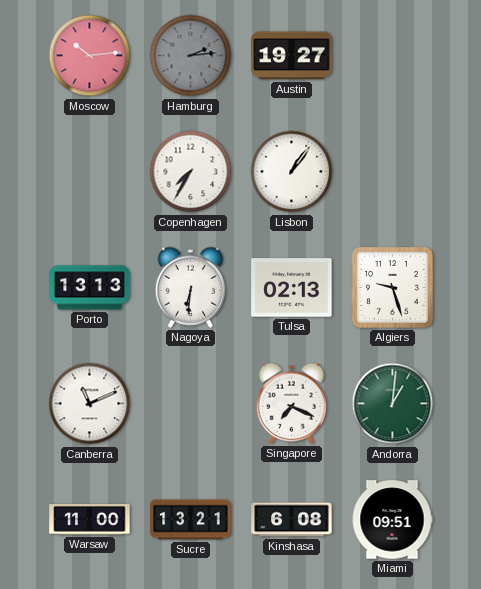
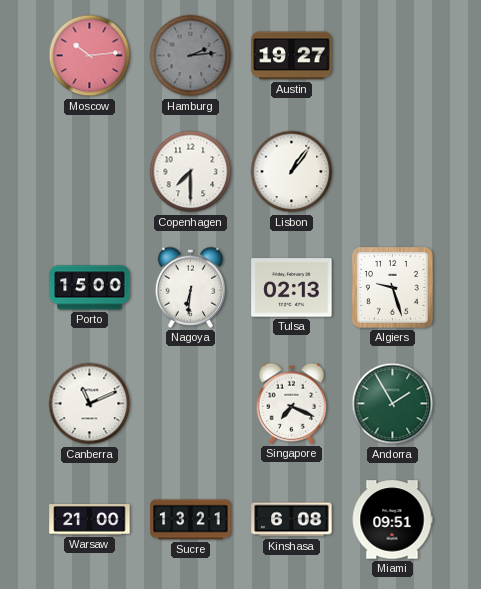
Copenhagen: 7:35 -> 7:30 (191, 172)
Porto: 13:13 -> 15:00 (90, 288)
Andorra: 1:01 -> 1:55 (393, 404)
Warsaw: 11:00 -> 21:00 (90, 520)
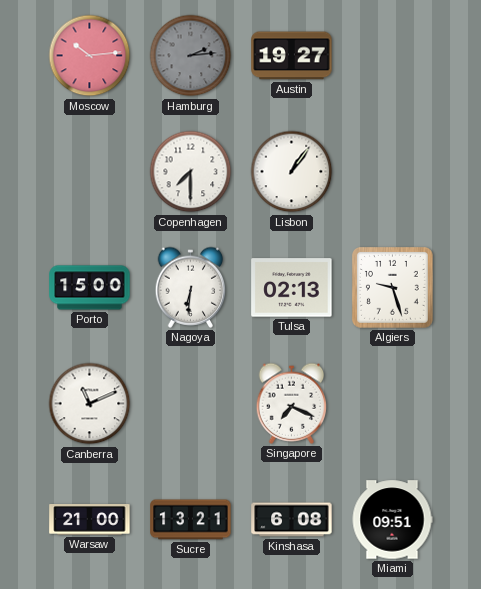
Andorra: 1:55 -> none (393, 404)
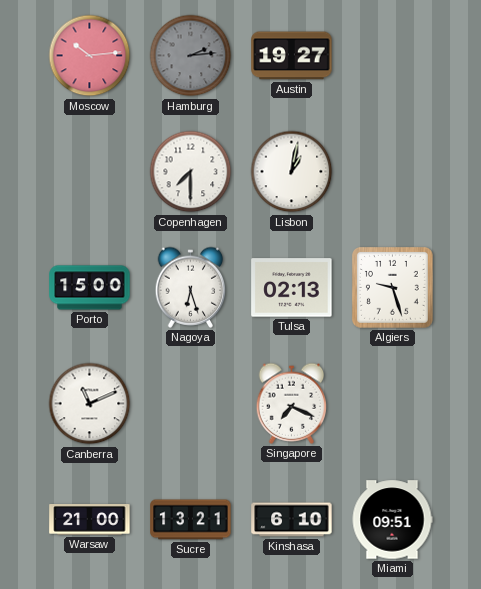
Lisbon: 1:06 -> 1:02 (292, 172)
Nagoya: 6:31 -> 6:27 (191, 287)
Kinshasa: 6:08 -> 6:10 (292, 520)
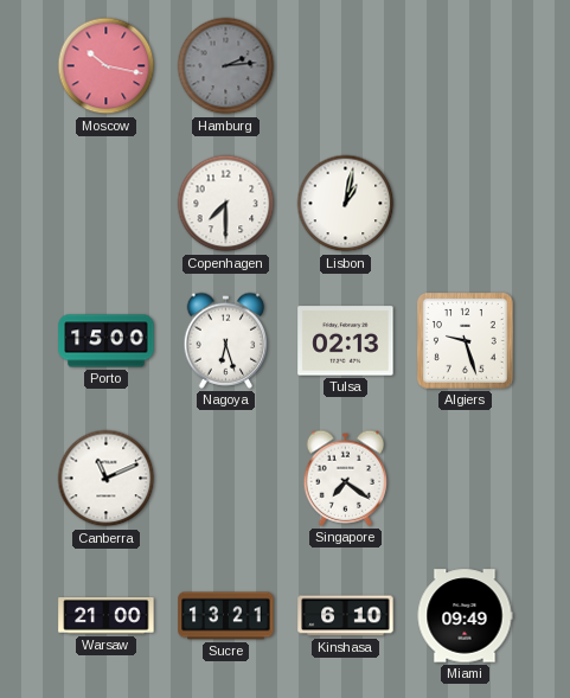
Moscow: 10:14 -> 10:17 (107, 66)
Austin: 19:27 -> none (292, 56)
Singapore: 7:19 -> 7:21 (346, 478)
Miami: 09:51 -> 09:49 (465, 616)
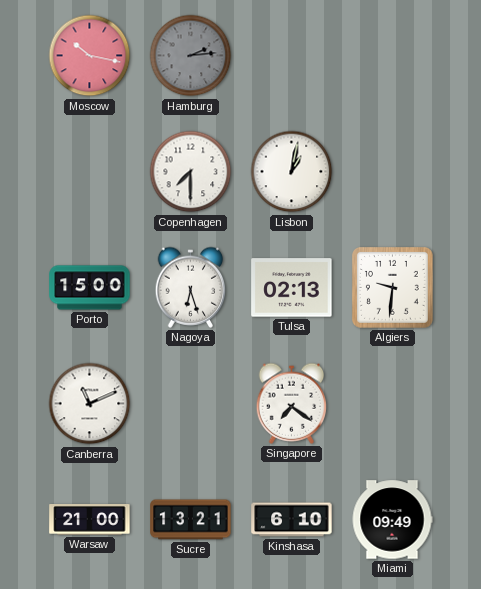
Algiers: 9:27 -> 9:31 (392, 287)
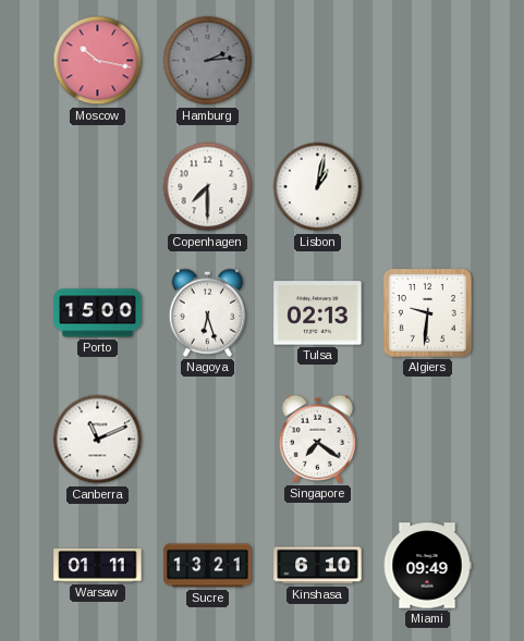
Warsaw: 21:00 -> 01:11 (98, 566)
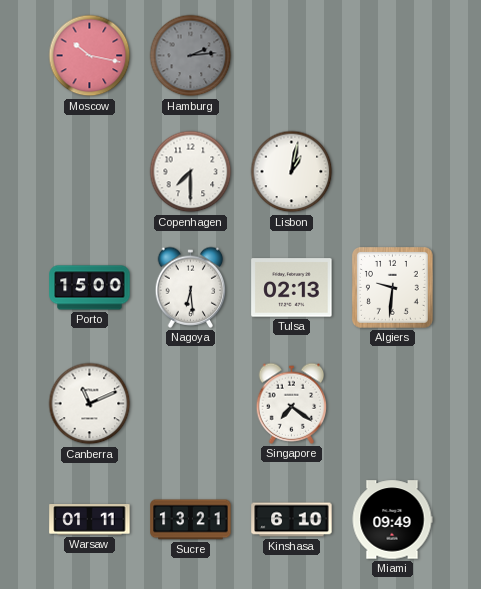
Nagoya: 6:27 -> 6:29 (191, 287)
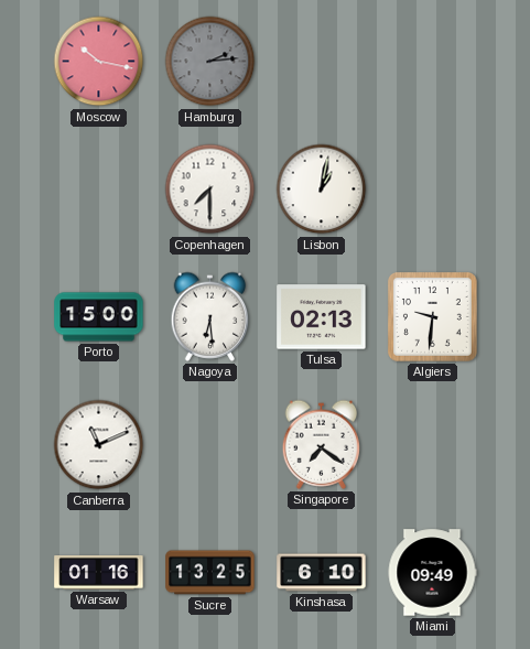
Warsaw: 01:11 -> 01:16 (99, 573)
Sucre: 13:21 -> 13:25 (210, 573)
